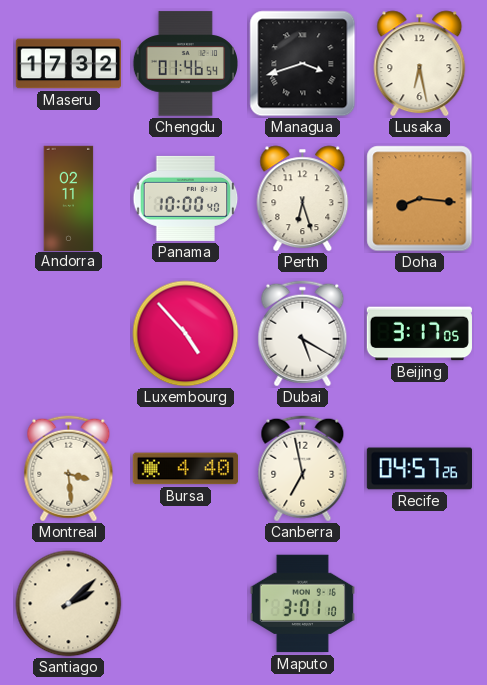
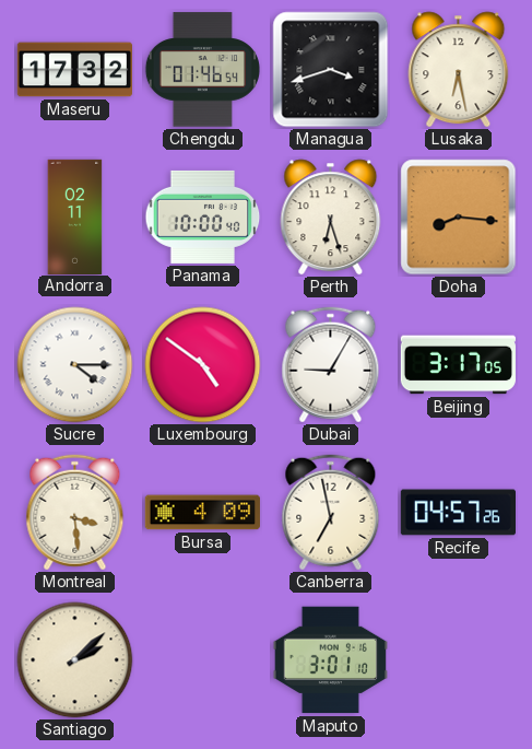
Sucre: none -> 4:15 (75, 365)
Luxembourg: 4:53 -> 4:51 (203, 365)
Dubai: 5:20 -> 9:05 (331, 365)
Bursa: 4:40 -> 4:09 (202, 513)
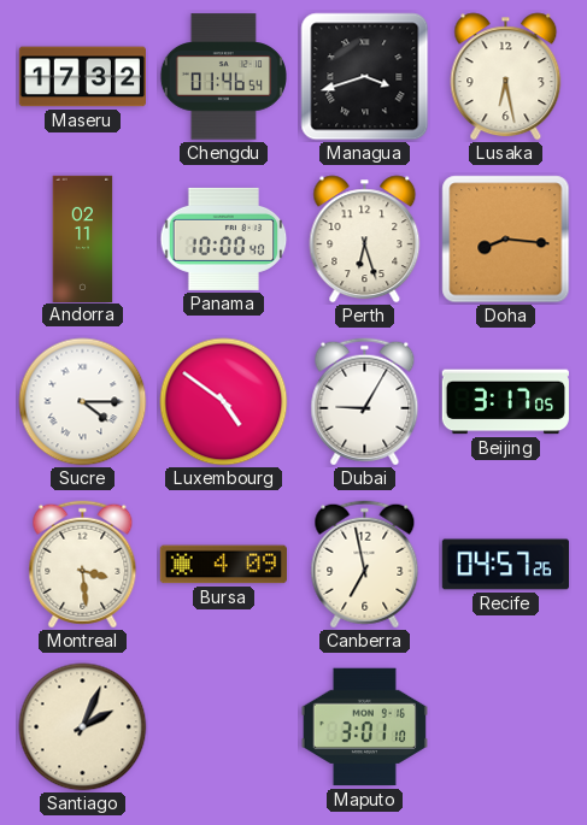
Santiago: 2:08 -> 2:04 (83, 727)
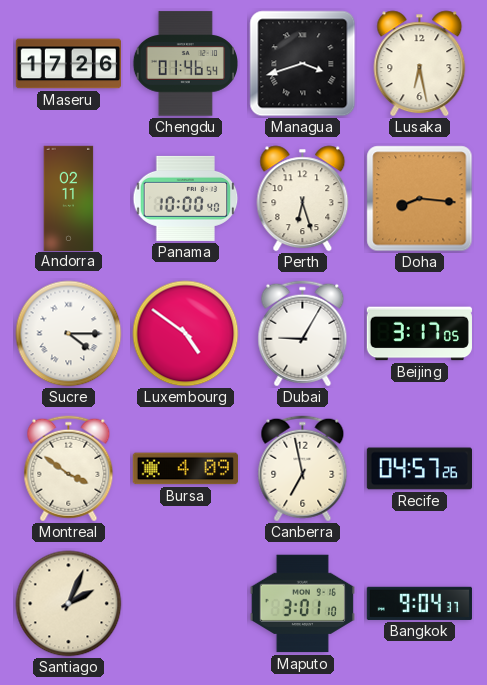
Maseru: 17:32 -> 17:26 (68, 64)
Montreal: 3:29 -> 3:51 (69, 469)
Bangkok: none -> 9:04 (419, 603)
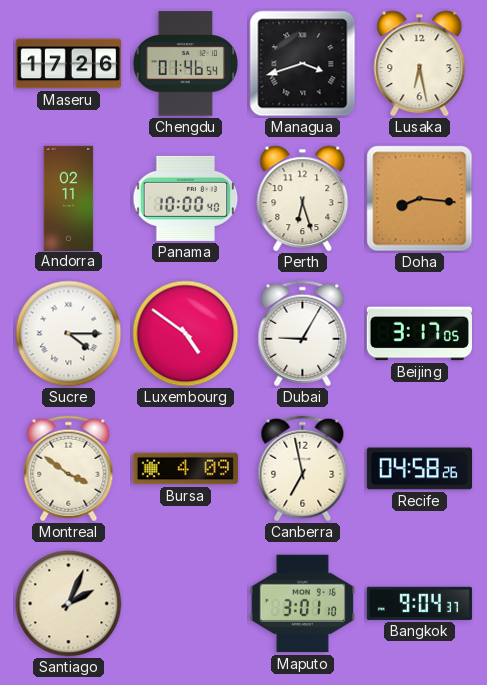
Recife: 04:57 -> 04:58 (419, 469)
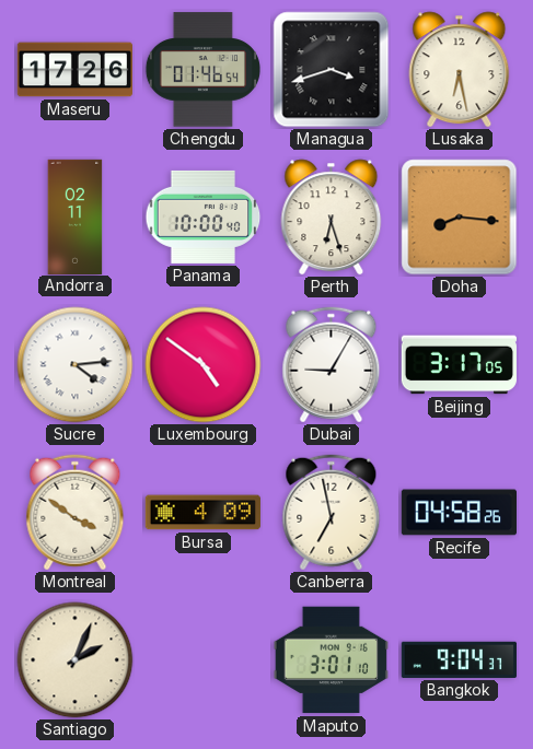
Sucre: 4:15 -> 4:14 (76, 365)
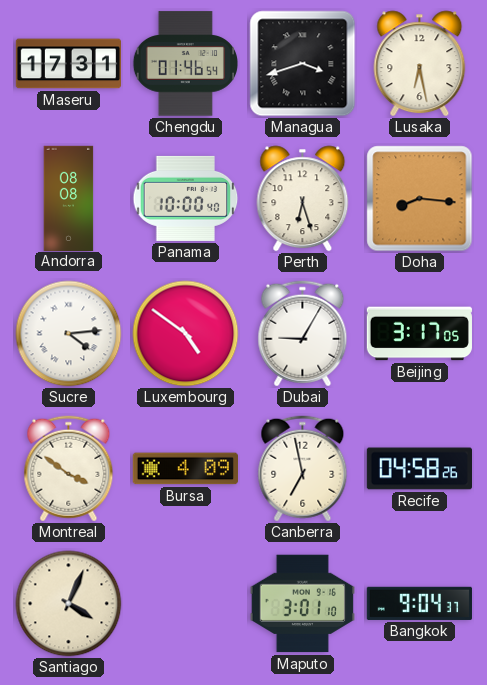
Maseru: 17:26 -> 17:31 (68, 64)
Andorra: 02:11 -> 08:08 (69, 198)
Santiago: 2:04 -> 4:04 (69, 604)
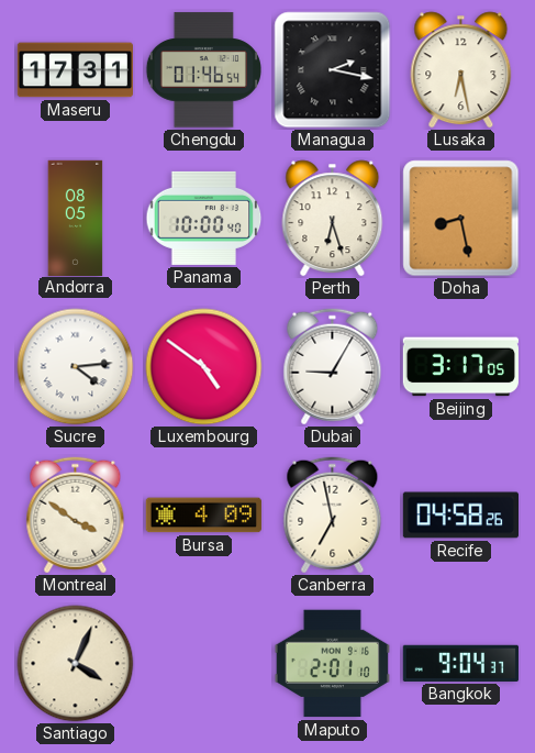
Managua: 3:42 -> 2:17 (333, 70)
Andorra: 08:08 -> 08:05 (76, 218)
Doha: 8:16 -> 8:28 (461, 219)
Maputo: 3:01 -> 2:01 (332, 664)
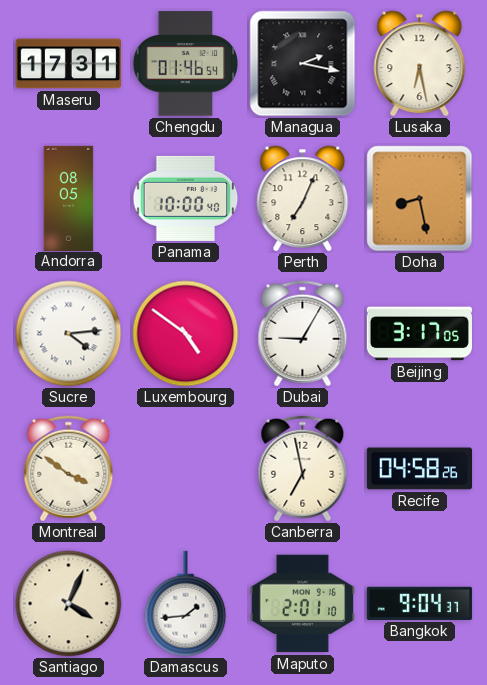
Perth: 6:27 -> 7:04 (303, 199)
Bursa: 4:09 -> none (203, 516)
Damascus: none -> 1:44 (186, 604)
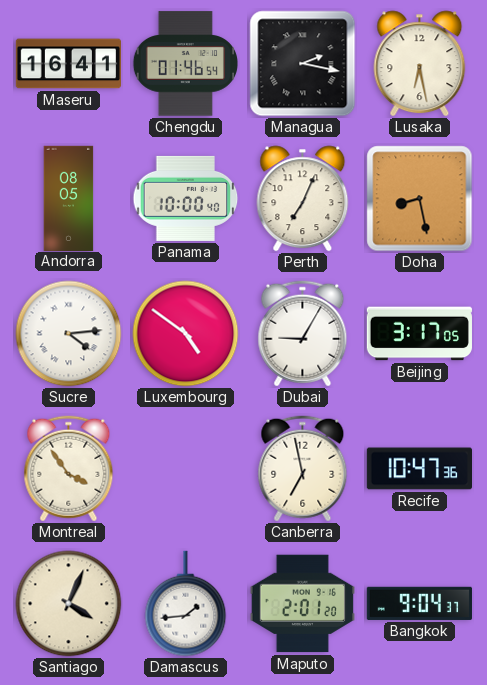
Maseru: 17:31 -> 16:41 (68, 64)
Montreal: 3:51 -> 3:54 (69, 469)
Recife: 04:58 -> 10:47 (419, 469)
Maputo: 2:01:10 -> 2:01:20 (302, 604)
